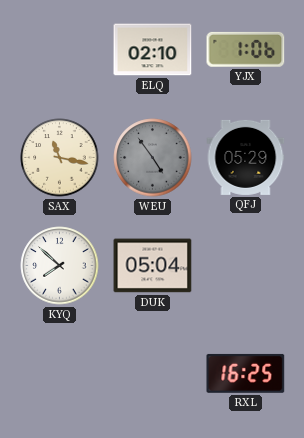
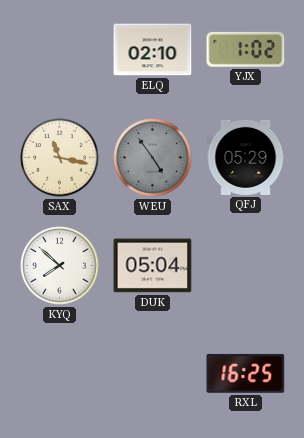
YJX: 1:06 -> 1:02 (246, 49)
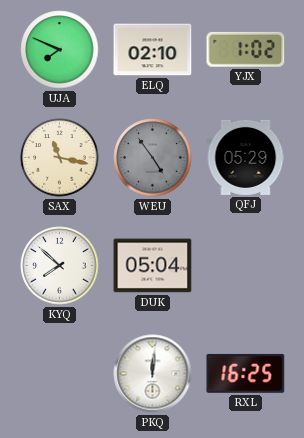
UJA: none -> 7:49 (60, 50)
PKQ: none -> 12:01 (153, 374)
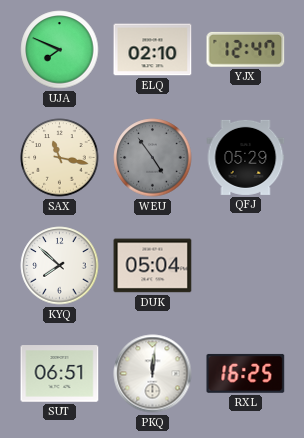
YJX: 1:02 -> 12:47 (246, 49)
SUT: none -> 06:51 (60, 374)
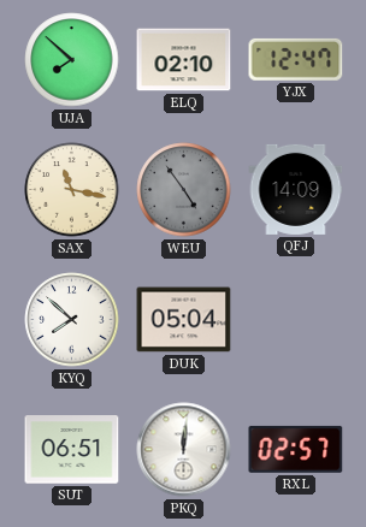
UJA: 7:49 -> 7:52 (72, 60)
QFJ: 05:29 -> 14:09 (296, 189)
RXL: 16:25 -> 02:57 (296, 449)
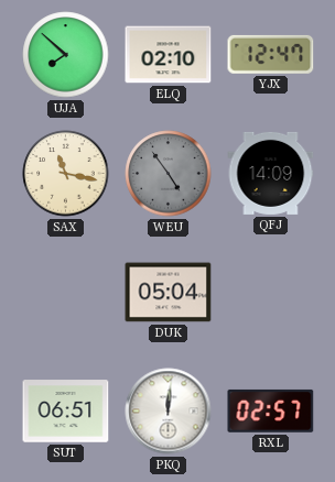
KYQ: 7:52 -> none (72, 320)
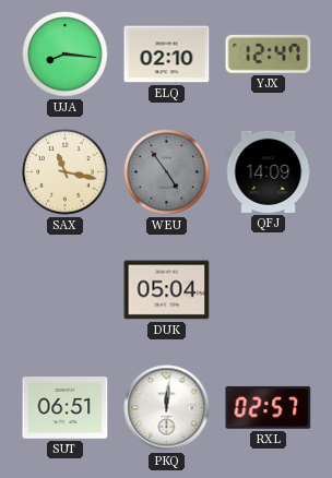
UJA: 7:52 -> 8:16 (66, 55)
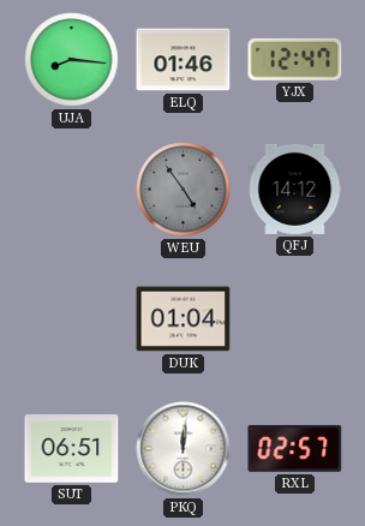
ELQ: 02:10 -> 01:46 (184, 60)
SAX: 11:17 -> none (66, 172)
QFJ: 14:09 -> 14:12 (295, 189)
DUK: 05:04 -> 01:04 (184, 319)
